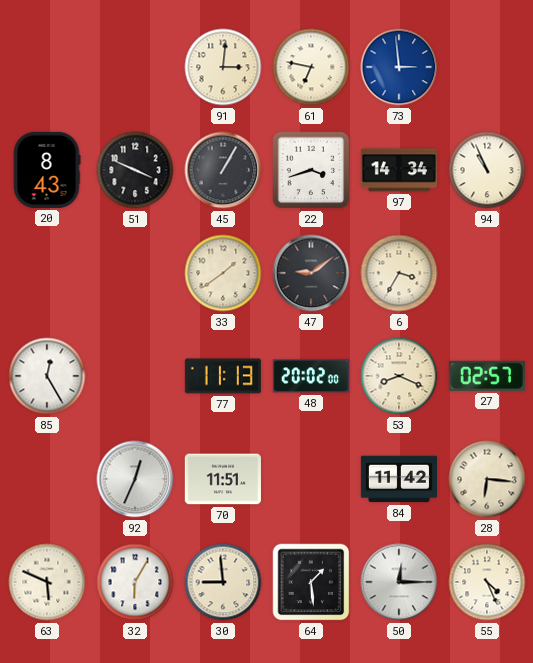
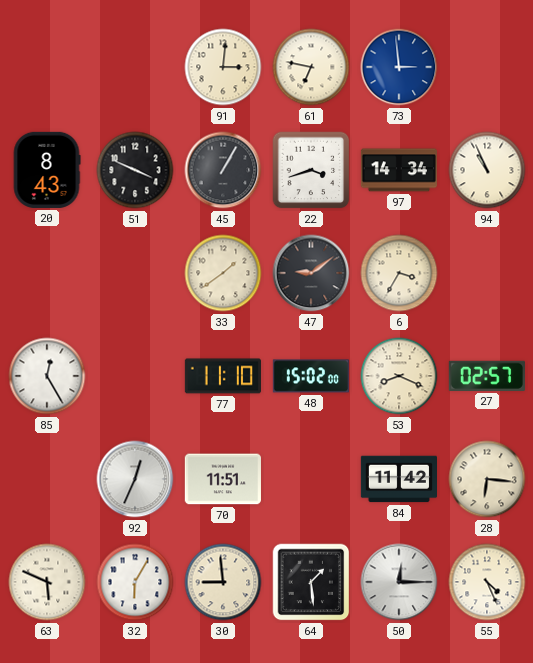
77: 11:13 -> 11:10 (223, 376)
48: 20:02 -> 15:02 (311, 376)
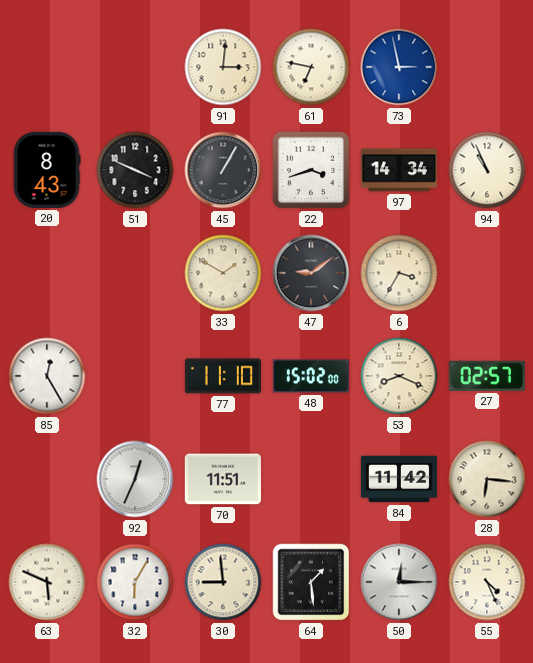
73: 2:59 -> 2:58 (399, 67)
33: 1:39 -> 1:50 (223, 273)
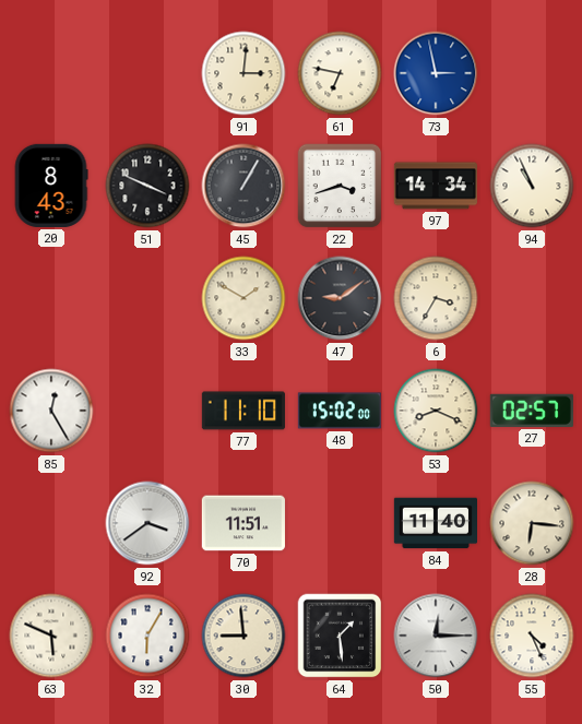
92: 12:34 -> 3:39 (147, 523)
84: 11:42 -> 11:40 (435, 523)
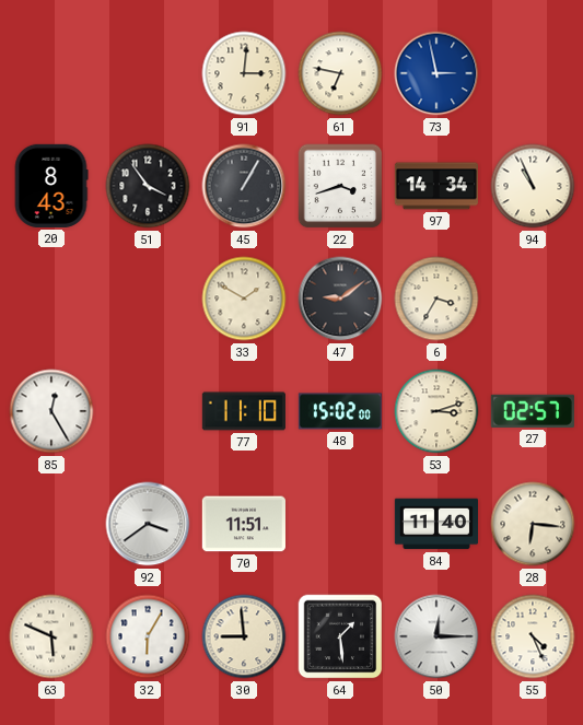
51: 3:49 -> 3:54 (148, 186)
53: 8:19 -> 3:12 (436, 411)
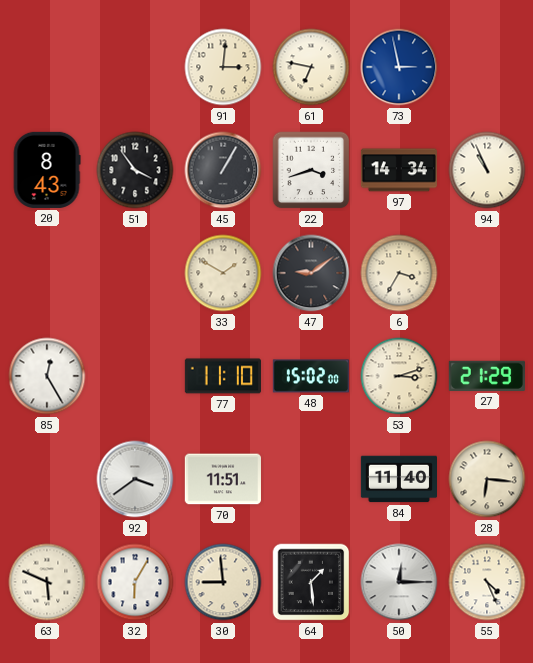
27: 02:57 -> 21:29 (487, 376)
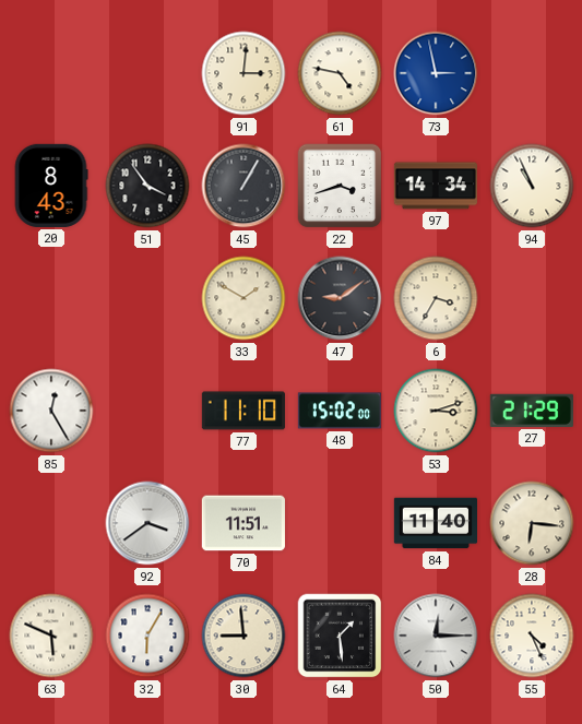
61: 6:47 -> 4:47 (340, 73)
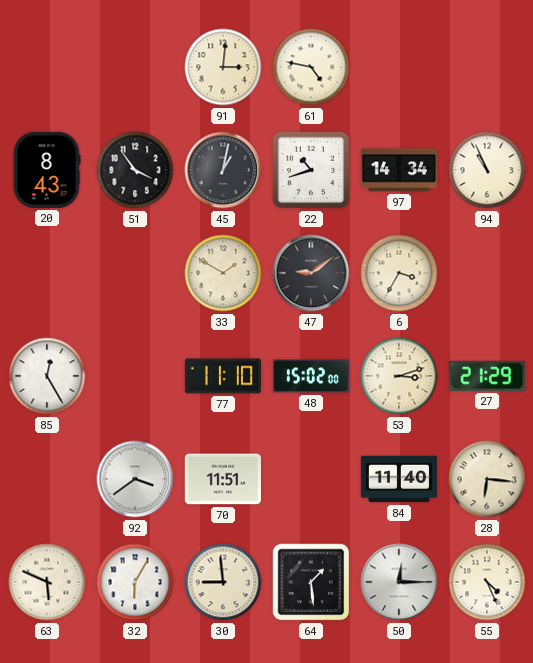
73: 2:58 -> none (436, 73)
45: 1:05 -> 1:02 (223, 170)
22: 3:42 -> 10:42 (311, 170)
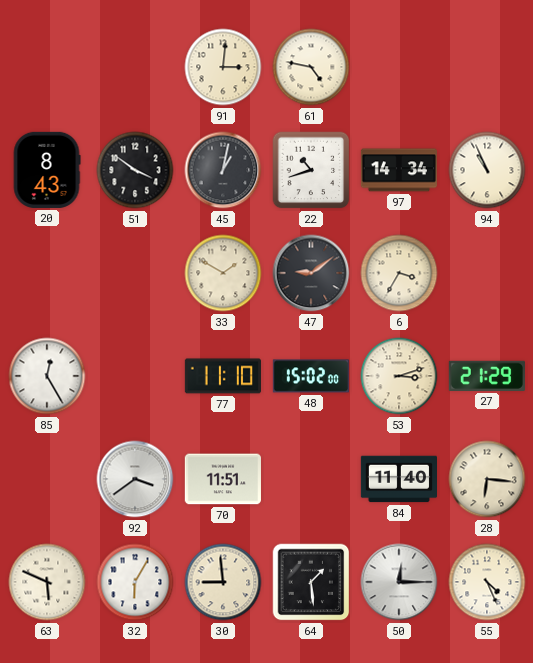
51: 3:54 -> 3:51 (135, 170)
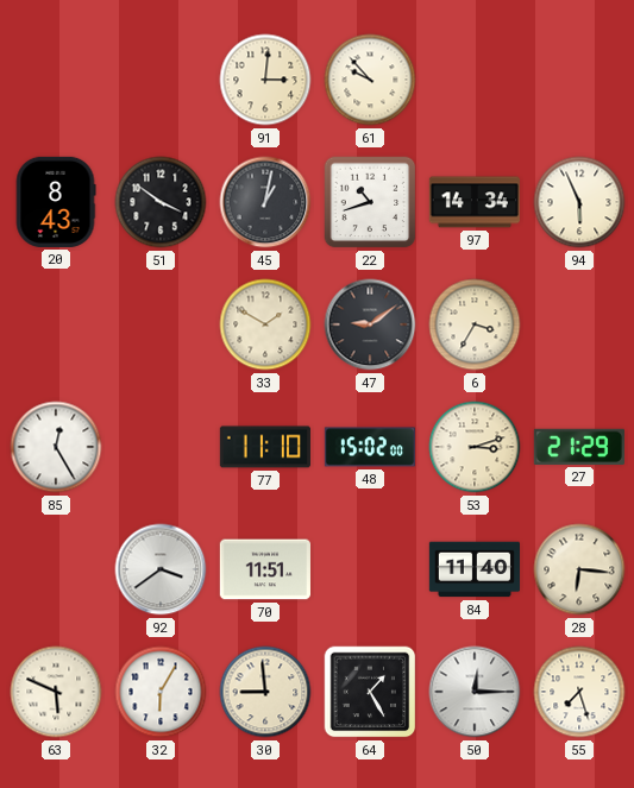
61: 4:47 -> 9:53 (370, 80)
94: 10:56 -> 5:56 (579, 202)
64: 1:29 -> 1:25 (370, 692)
55: 4:26 -> 7:27 (579, 692)
